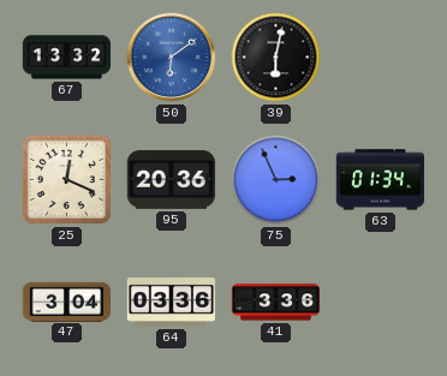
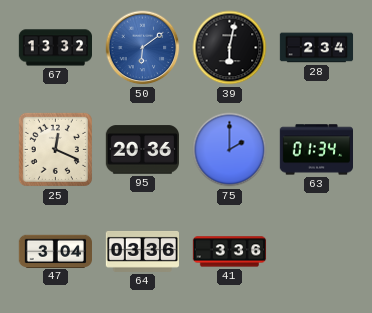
28: none -> 2:34 (317, 48)
75: 2:56 -> 2:00 (230, 150)
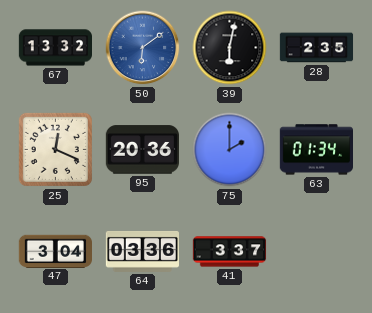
28: 2:34 -> 2:35 (317, 48)
41: 3:36 -> 3:37 (230, 252)
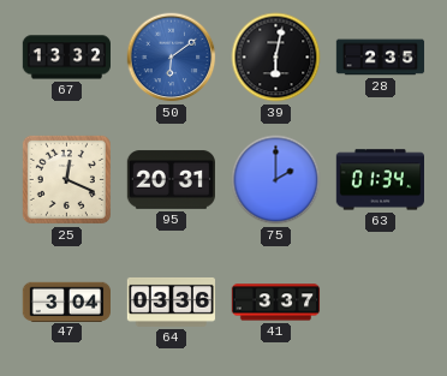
95: 20:36 -> 20:31 (171, 180)
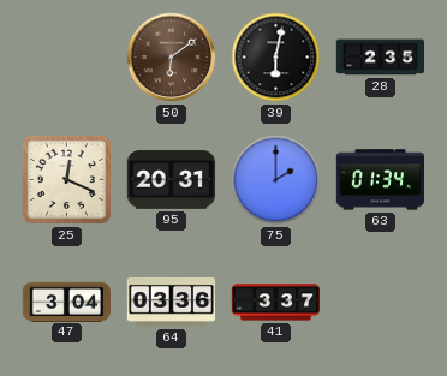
67: 13:32 -> none (67, 58)
50 dial: blue -> brown (172, 58)
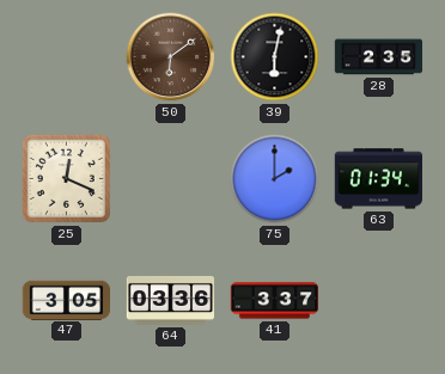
95: 20:31 -> none (171, 180)
47: 3:04 -> 3:05 (66, 300)
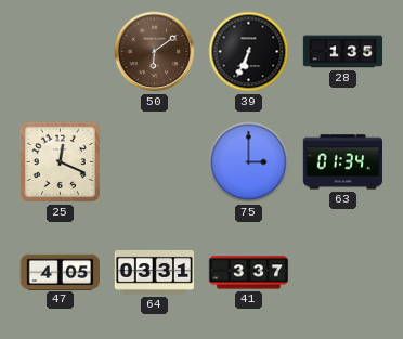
39: 6:02 -> 6:34 (249, 52)
28: 2:35 -> 1:35 (343, 52)
75: 2:00 -> 3:00 (249, 162)
47: 3:05 -> 4:05 (60, 272)
64: 03:36 -> 03:31 (155, 272)
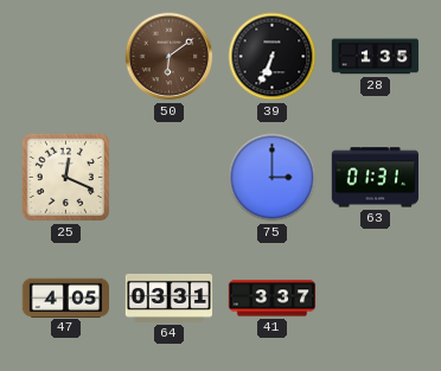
63: 01:34 -> 01:31 (375, 178)
